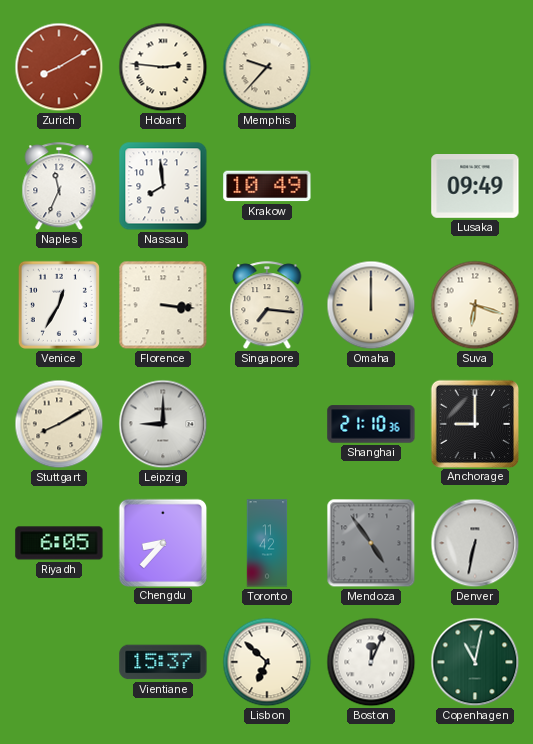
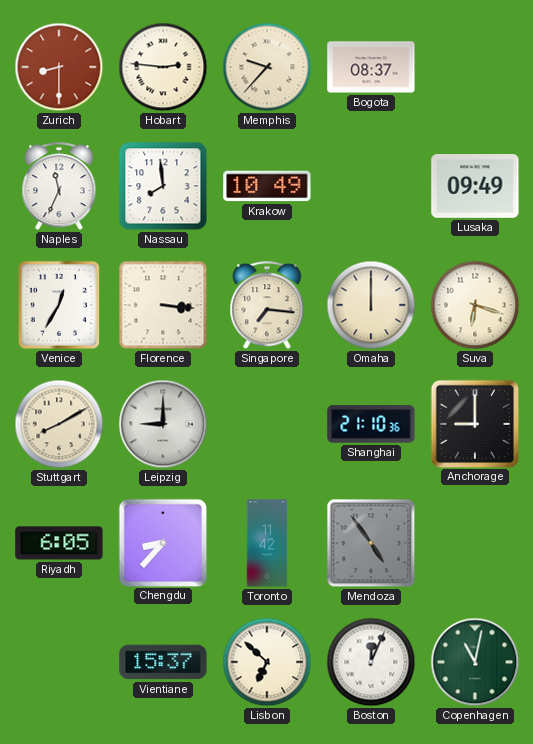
Zurich: 8:10 -> 8:30 (59, 67)
Bogota: none -> 08:37 (371, 67)
Denver: 6:32 -> none (475, 543)
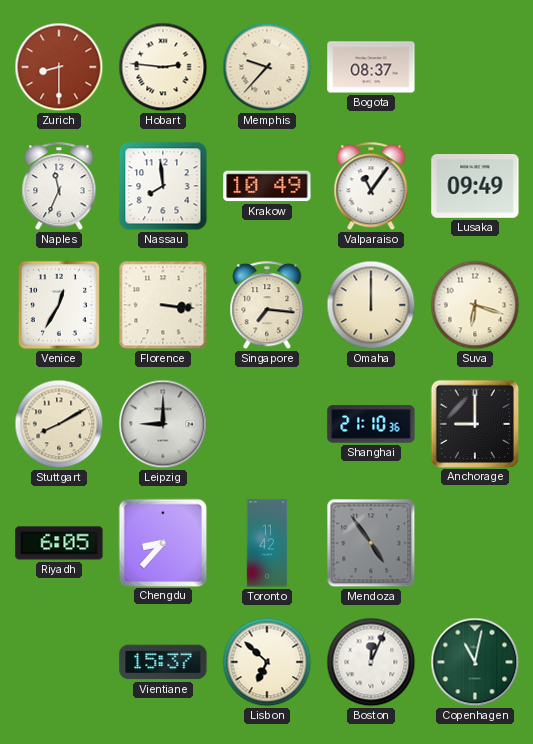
Valparaiso: none -> 11:06 (371, 187)
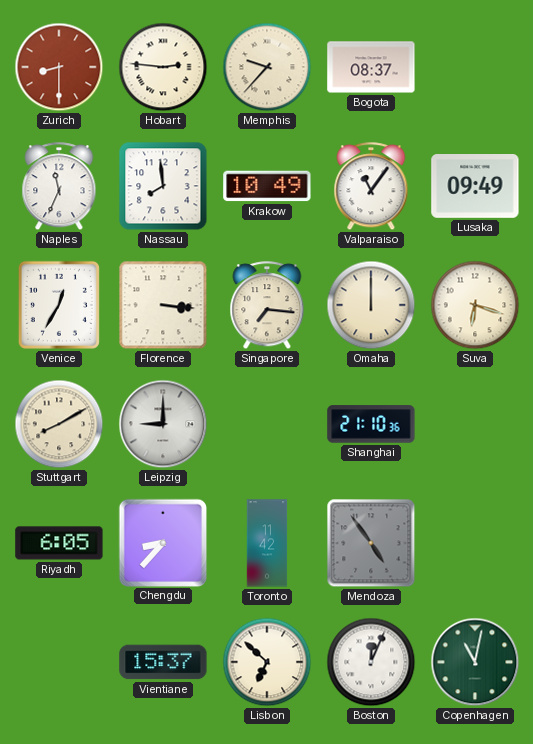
Anchorage: 9:00 -> none (474, 423)
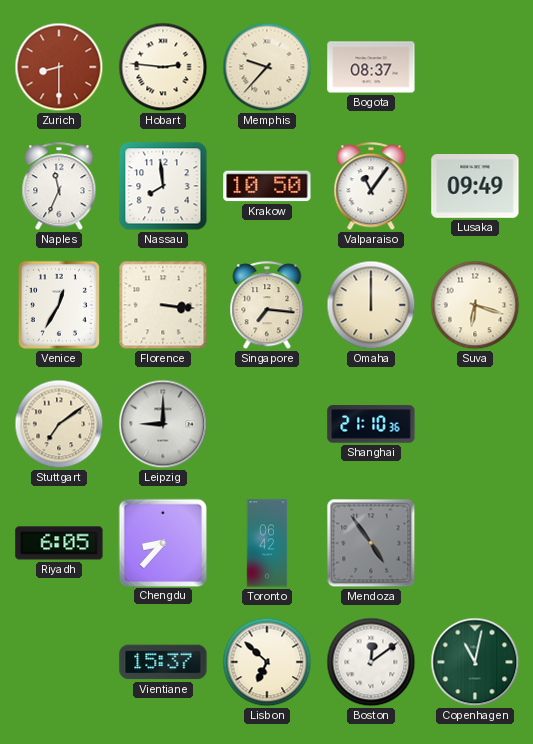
Krakow: 10:49 -> 10:50 (267, 186)
Stuttgart: 8:10 -> 7:09 (59, 424)
Toronto: 11:42 -> 06:42 (267, 543)
Boston: 12:04 -> 12:09 (371, 662)
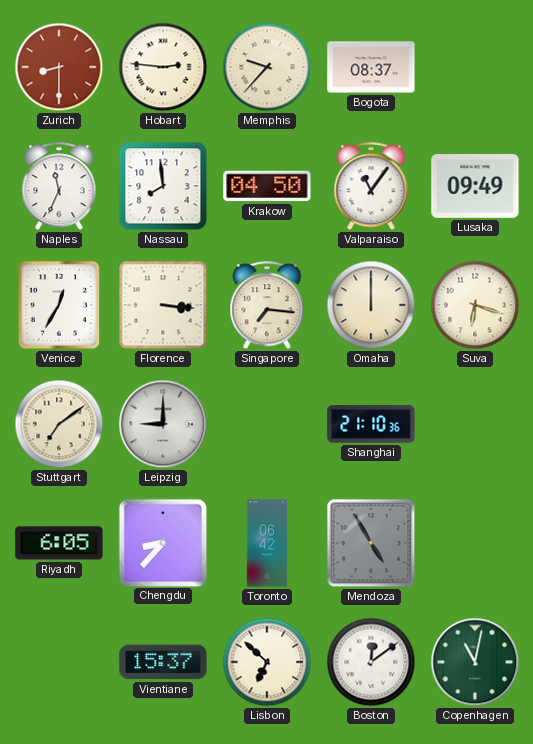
Krakow: 10:50 -> 04:50 (267, 186)
Mendoza: 4:54 -> 4:55 (371, 543)
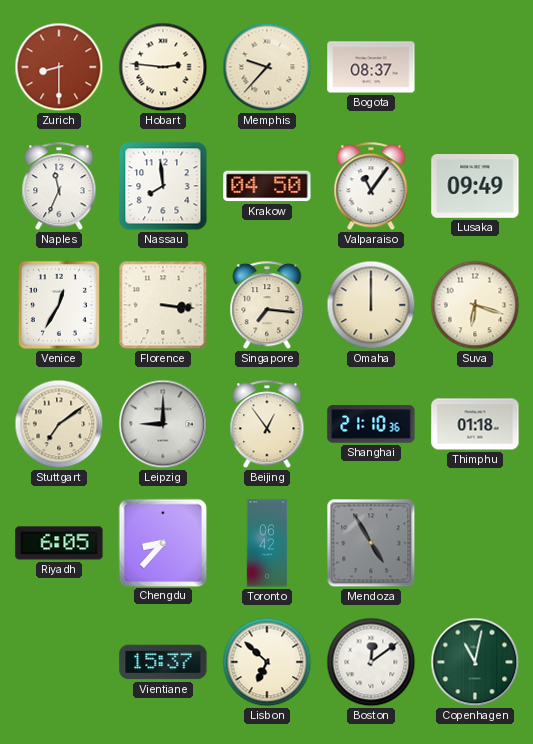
Beijing: none -> 12:54 (267, 425)
Thimphu: none -> 01:18 (475, 424)
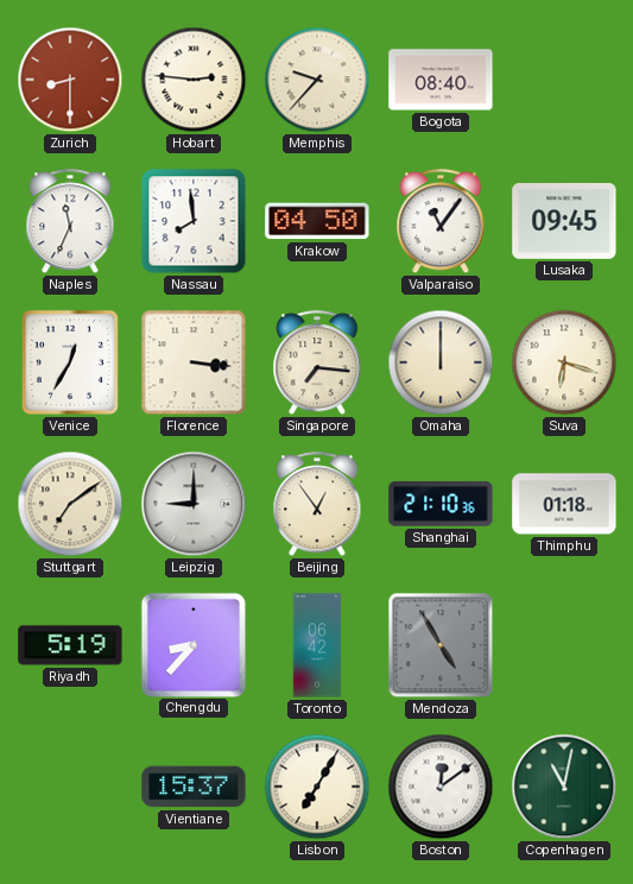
Bogota: 08:37 -> 08:40 (441, 80)
Lusaka: 09:49 -> 09:45 (564, 222)
Riyadh: 6:05 -> 5:19 (70, 645)
Lisbon: 6:52 -> 7:05 (317, 787)
